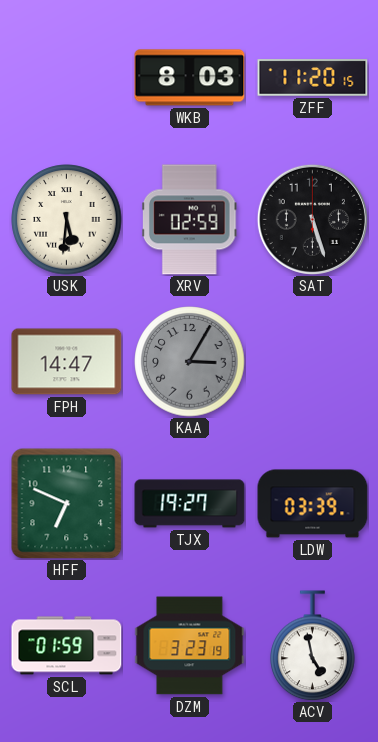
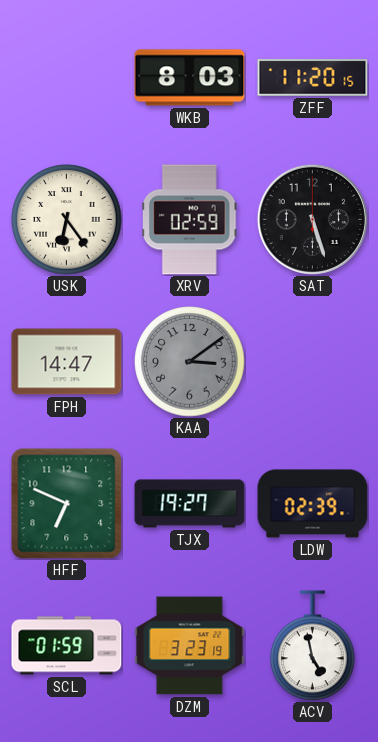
USK: 5:31 -> 6:24 (67, 220)
KAA: 3:05 -> 3:09 (190, 362)
LDW: 03:39 -> 02:39 (313, 504)
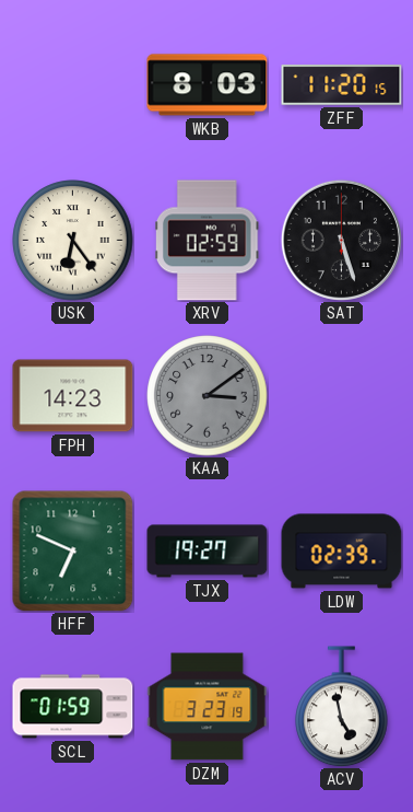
FPH: 14:47 -> 14:23 (73, 396)
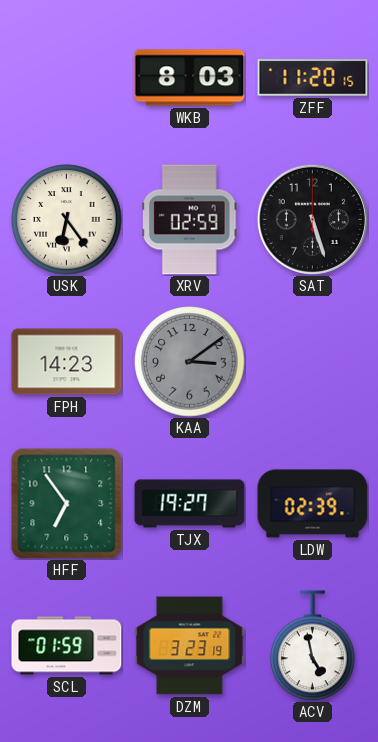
HFF: 6:49 -> 6:54 (66, 503)
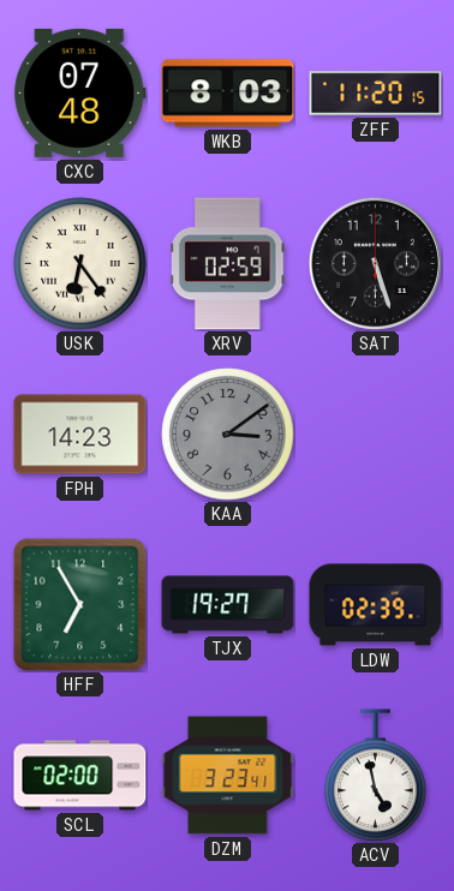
CXC: none -> 07:48 (80, 92)
HFF: 6:54 -> 6:55 (79, 604)
SCL: 01:59 -> 02:00 (80, 776)
DZM: 3:23:19 -> 3:23:41 (228, 776)
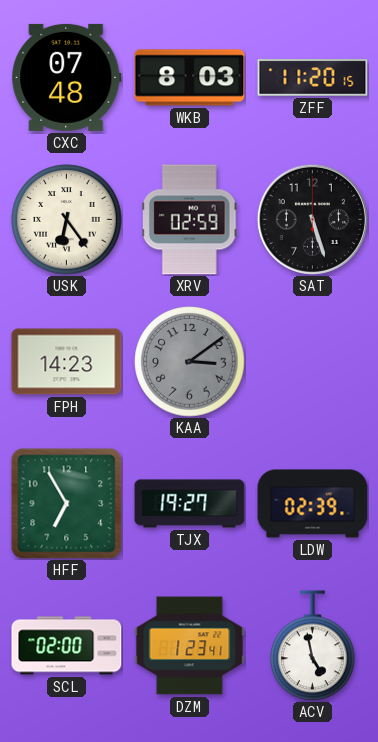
DZM: 3:23 -> 1:23 (190, 646)
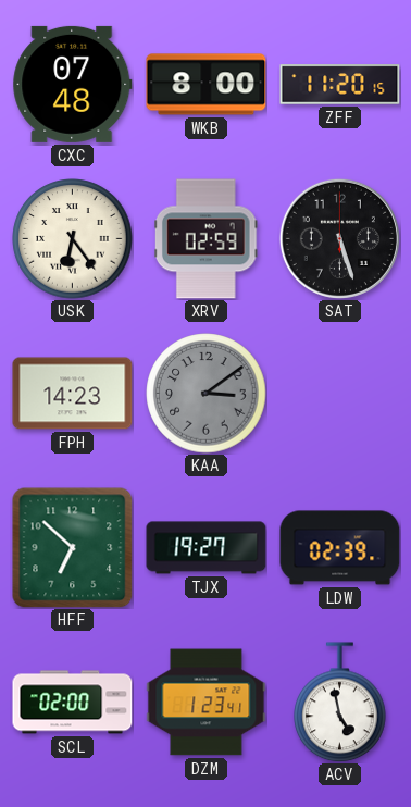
WKB: 8:03 -> 8:00 (207, 85)
HFF: 6:55 -> 6:52 (72, 547)
